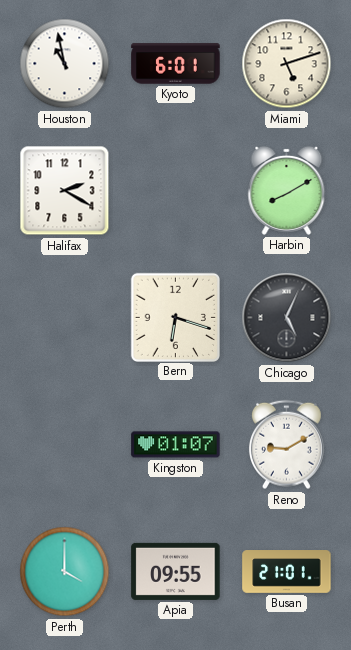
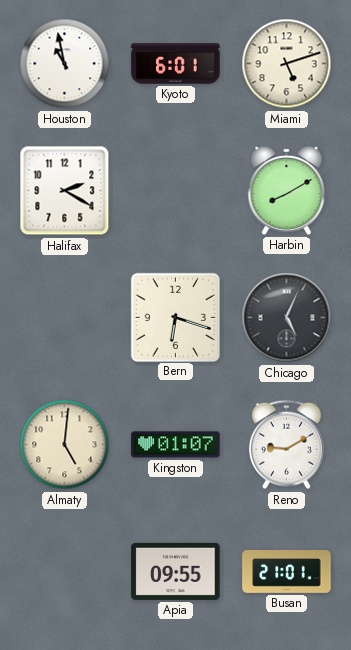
Almaty: none -> 5:01 (65, 445)
Perth: 4:00 -> none (65, 572)
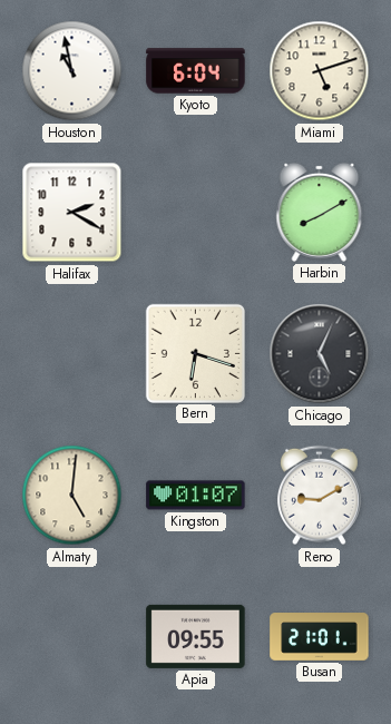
Kyoto: 6:01 -> 6:04 (196, 71)
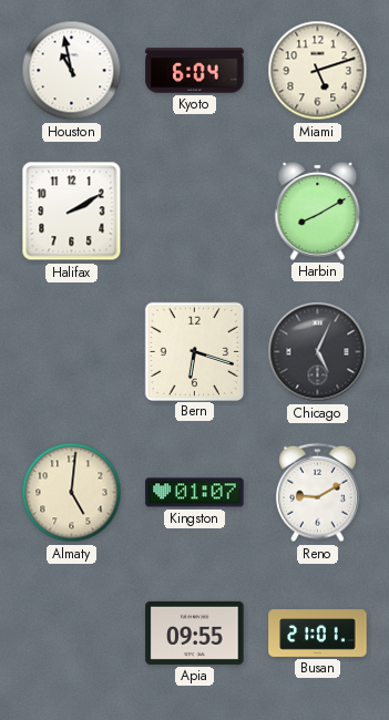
Halifax: 2:20 -> 2:10 (72, 212)
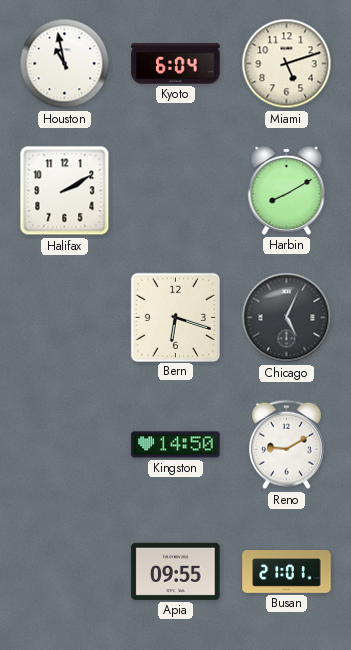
Almaty: 5:01 -> none (72, 493)
Kingston: 01:07 -> 14:50 (176, 445)
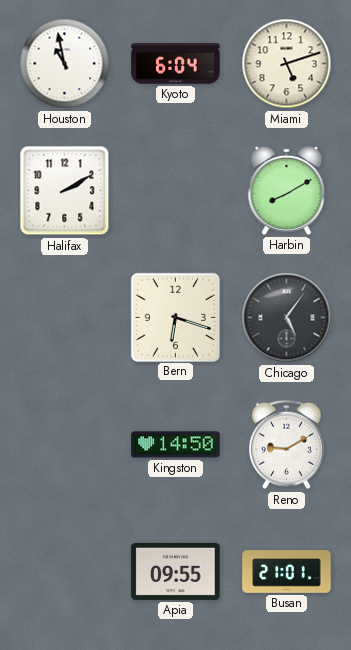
Chicago: 5:04 -> 5:06 (287, 318)
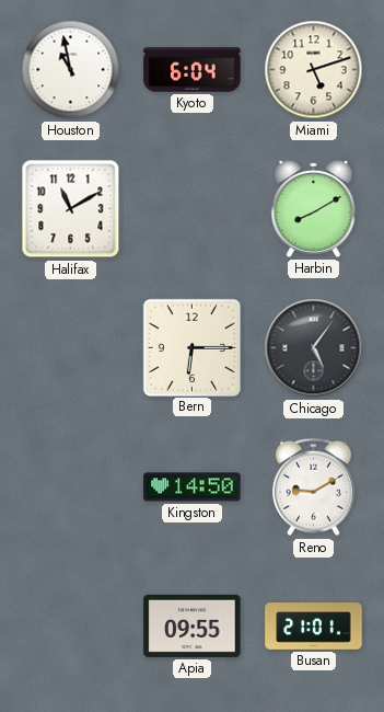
Halifax: 2:10 -> 11:10 (71, 209)
Bern: 6:18 -> 6:15 (191, 347)
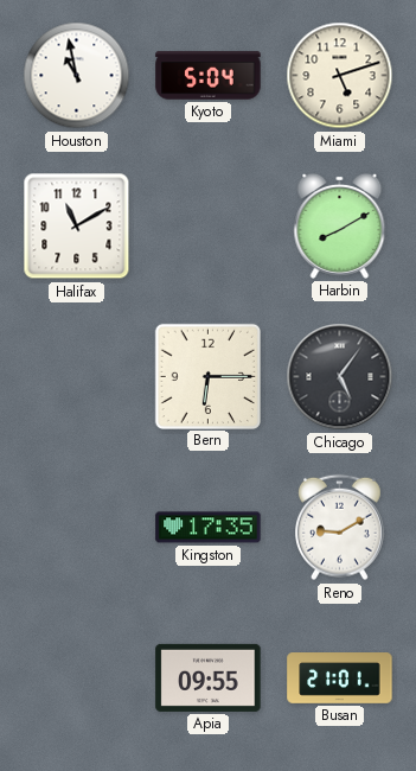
Kyoto: 6:04 -> 5:04 (209, 76)
Kingston: 14:50 -> 17:35 (209, 528)
